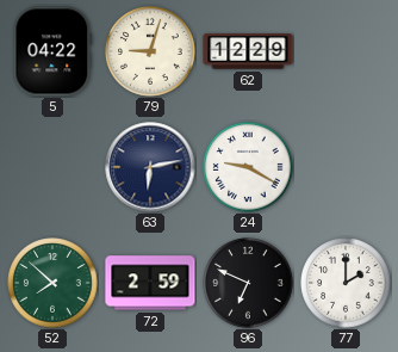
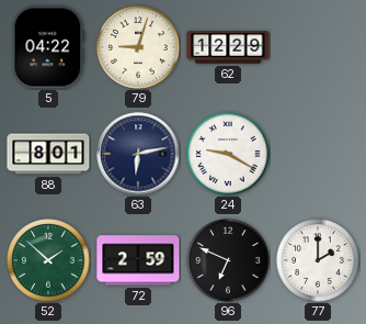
88: none -> 8:01 (48, 154)
52: 7:52 -> 1:52 (48, 260)
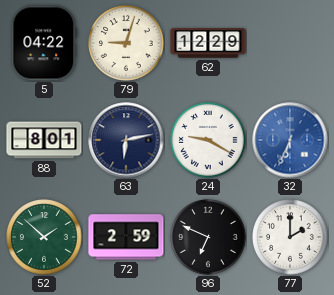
32: none -> 6:34 (290, 140)
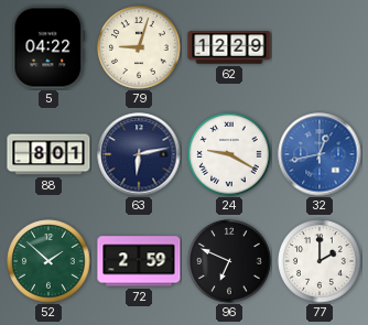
32: 6:34 -> 12:43 (320, 154)
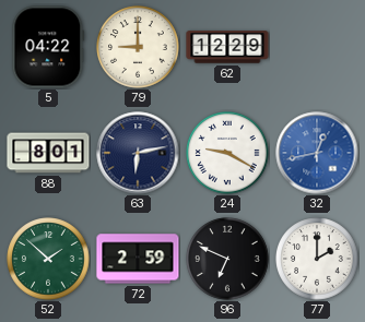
79: 9:03 -> 9:00 (138, 47)
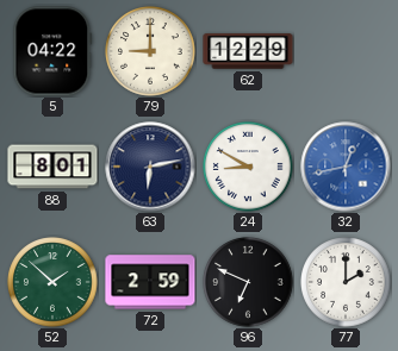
24: 9:20 -> 8:50 (248, 167)
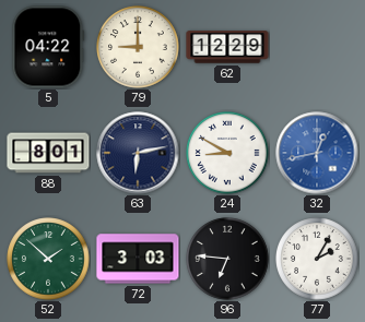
72: 2:59 -> 3:03 (138, 259)
96: 6:49 -> 6:46 (227, 259)
77: 2:00 -> 2:05 (317, 259)
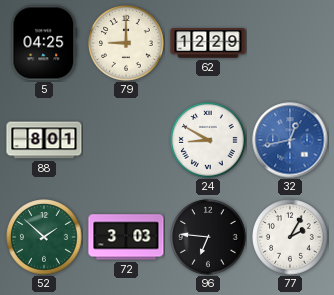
5: 04:22 -> 04:25 (44, 43)
63: 6:13 -> none (138, 153)
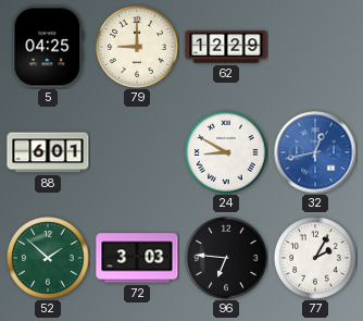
88: 8:01 -> 6:01 (48, 152)
